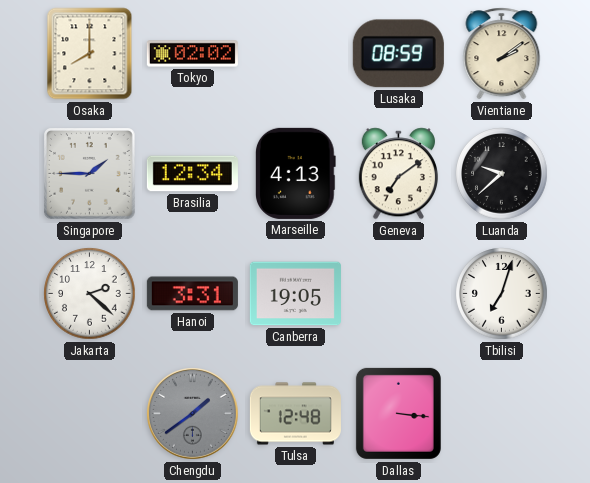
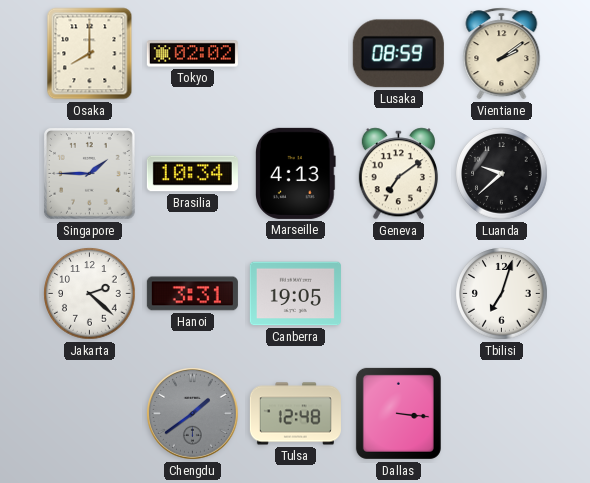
Brasilia: 12:34 -> 10:34 (192, 174)
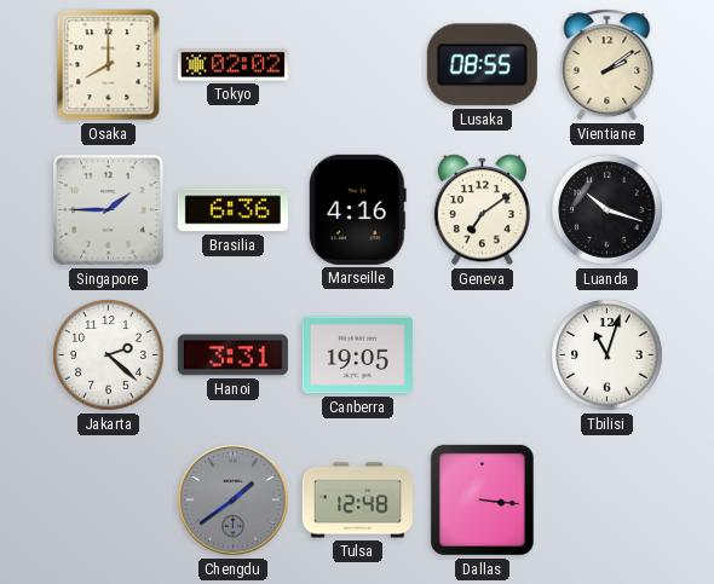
Lusaka: 08:59 -> 08:55 (482, 65)
Brasilia: 10:34 -> 6:36 (232, 210)
Marseille: 4:13 -> 4:16 (357, 209)
Luanda: 9:38 -> 10:18 (608, 210)
Tbilisi: 7:03 -> 11:03 (608, 355)
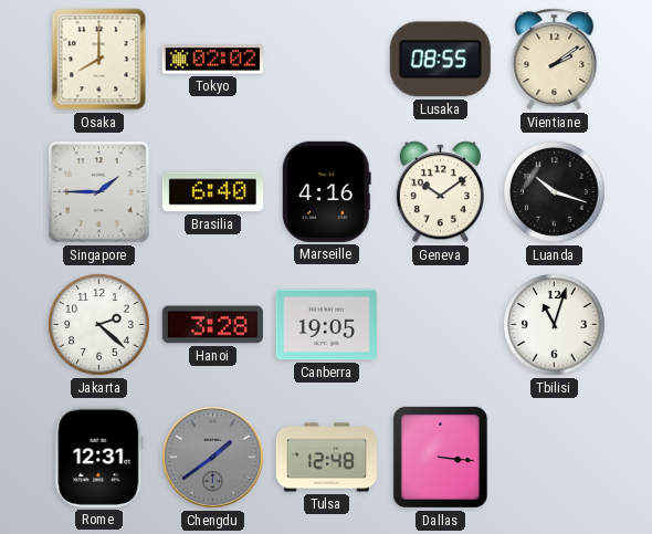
Brasilia: 6:36 -> 6:40 (212, 192)
Geneva: 7:09 -> 10:09 (440, 192)
Hanoi: 3:31 -> 3:28 (212, 325)
Rome: none -> 12:31 (99, 457)
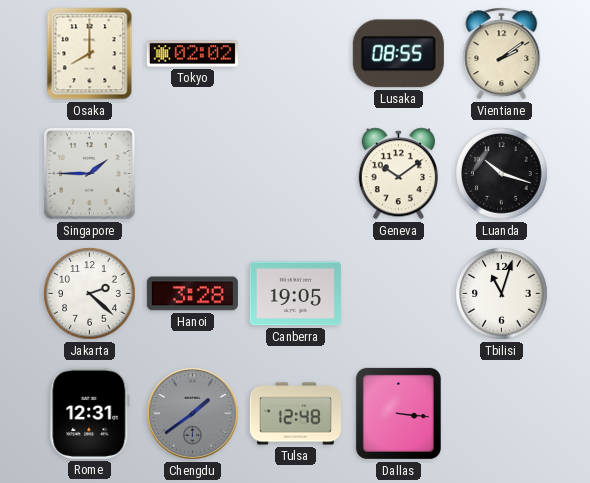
Brasilia: 6:40 -> none (212, 192)
Marseille: 4:16 -> none (326, 191)
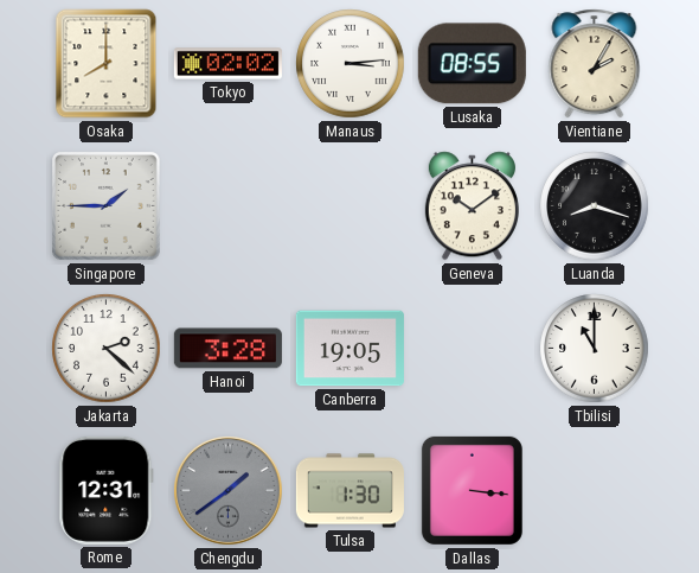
Manaus: none -> 3:14 (351, 64)
Vientiane: 2:09 -> 2:05 (595, 64)
Luanda: 10:18 -> 8:18 (595, 206)
Tbilisi: 11:03 -> 11:00 (595, 349)
Tulsa: 12:48 -> 1:30 (349, 491)
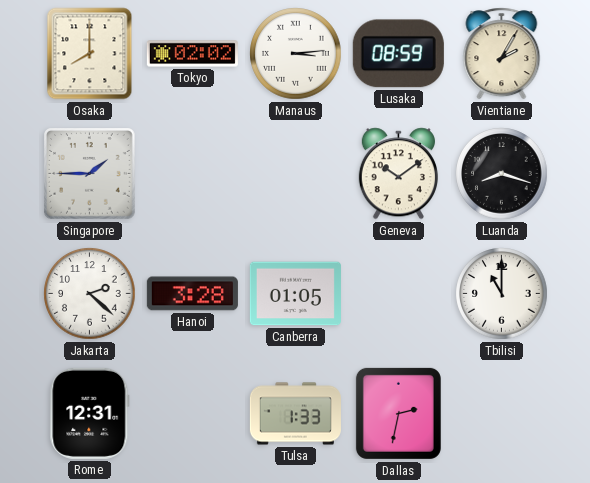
Lusaka: 08:55 -> 08:59 (398, 54)
Canberra: 19:05 -> 01:05 (295, 294)
Chengdu: 1:39 -> none (229, 491)
Tulsa: 1:30 -> 1:33 (295, 414)
Dallas: 3:16 -> 2:32 (398, 413)
